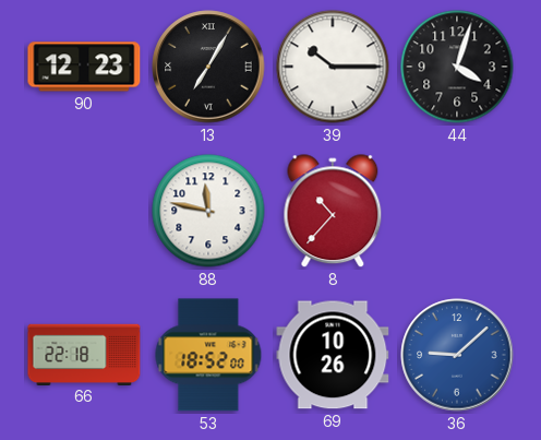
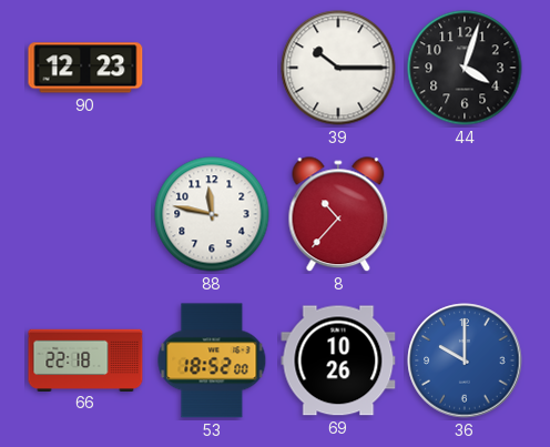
13: 7:05 -> none (208, 67)
36: 9:08 -> 10:00 (465, 360)
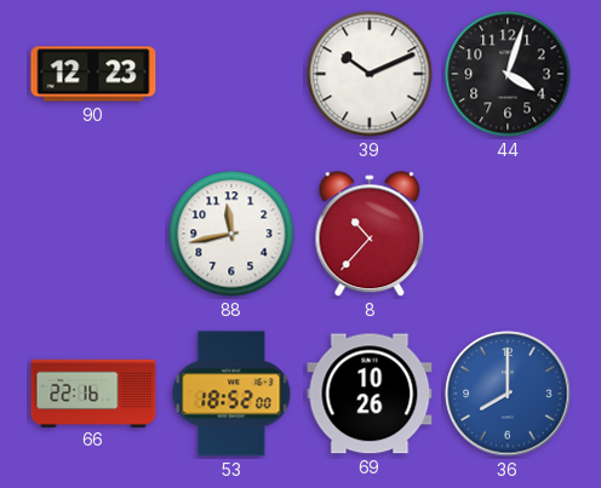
39: 10:15 -> 10:11 (370, 74)
88: 11:47 -> 11:43 (231, 234)
66: 22:18 -> 22:16 (93, 392)
36: 10:00 -> 8:00 (508, 394)
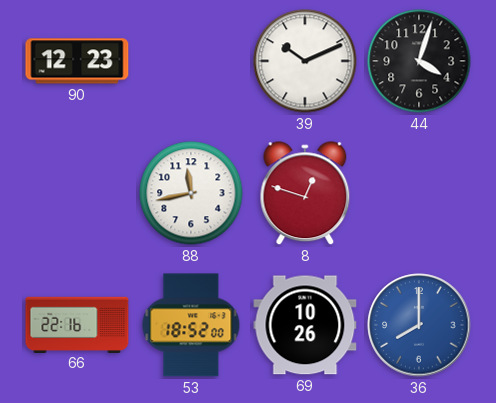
8: 10:37 -> 12:48 (305, 194)
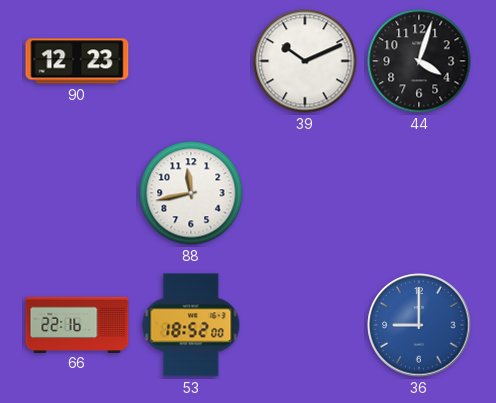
8: 12:48 -> none (305, 194)
69: 10:26 -> none (305, 325)
36: 8:00 -> 9:00 (419, 325)
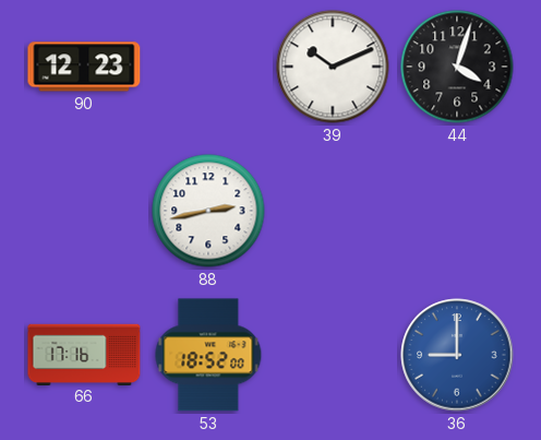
88: 11:43 -> 2:43 (208, 211)
66: 22:16 -> 17:16 (84, 354)
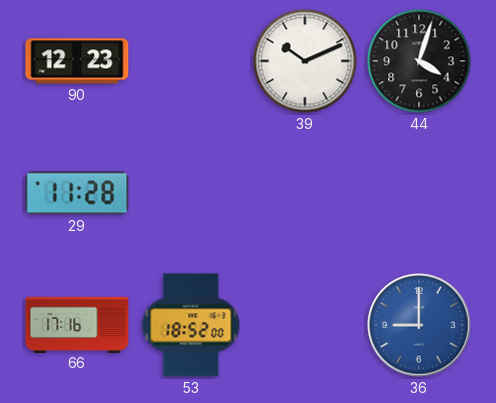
29: none -> 11:28 (77, 193)
88: 2:43 -> none (208, 211)
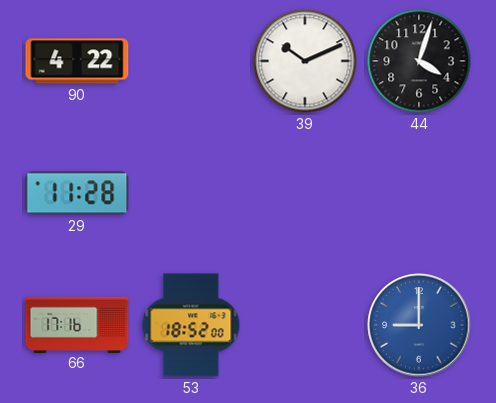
90: 12:23 -> 4:22 (77, 61)
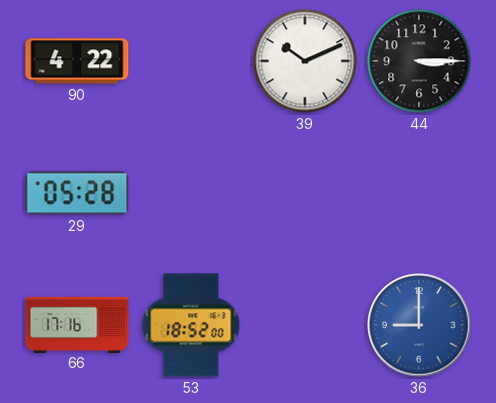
44: 4:03 -> 3:15 (419, 61)
29: 11:28 -> 05:28 (77, 193)
